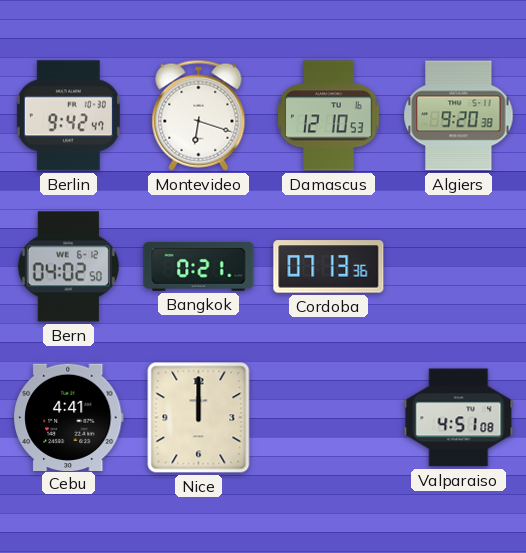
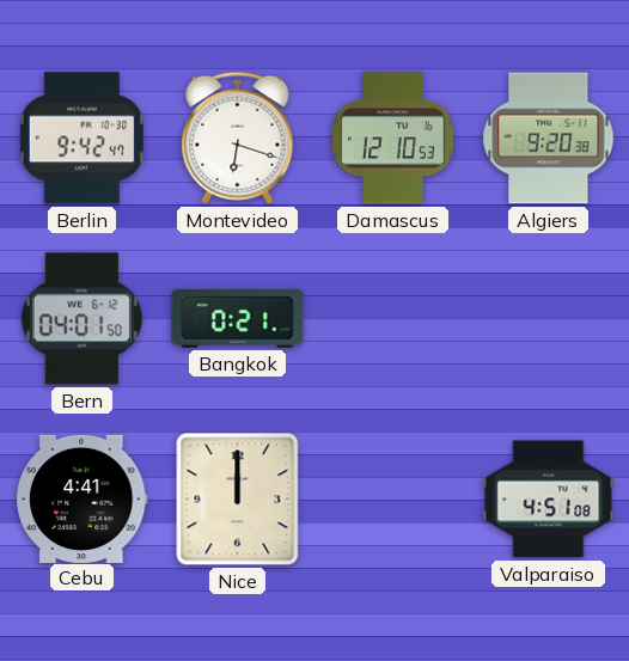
Bern: 04:02 -> 04:01 (81, 319)
Cordoba: 07:13 -> none (329, 267)
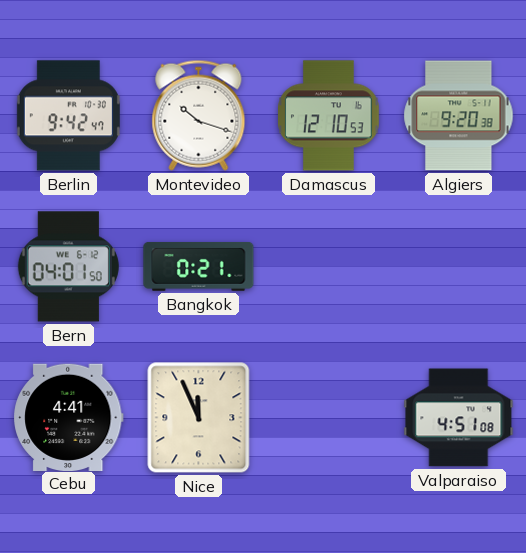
Montevideo: 6:18 -> 10:18 (199, 115)
Nice: 12:00 -> 11:56 (199, 418)
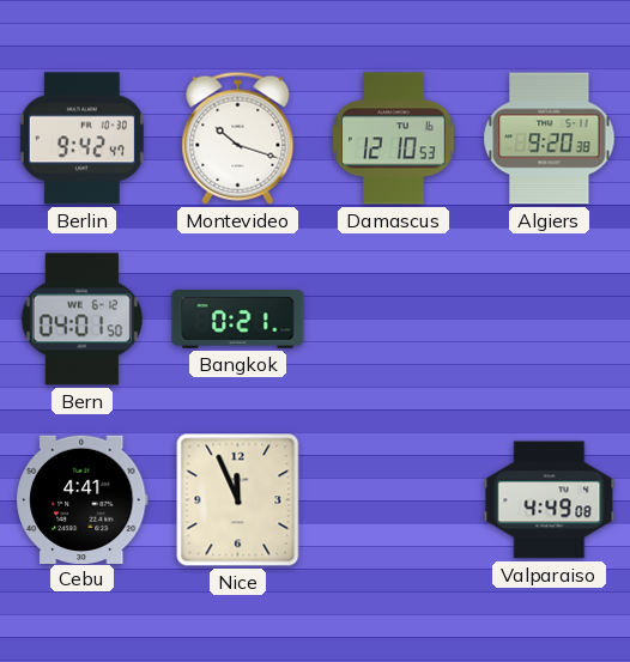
Valparaiso: 4:51 -> 4:49 (550, 500)
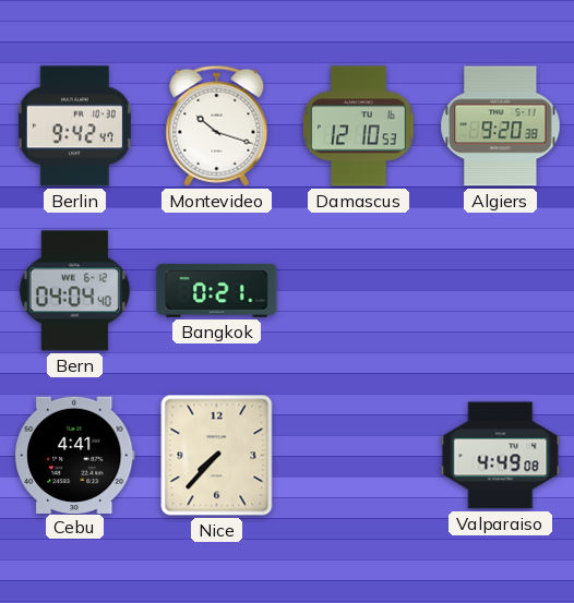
Bern: 04:01 -> 04:04 (74, 291)
Nice: 11:56 -> 7:37 (217, 456)
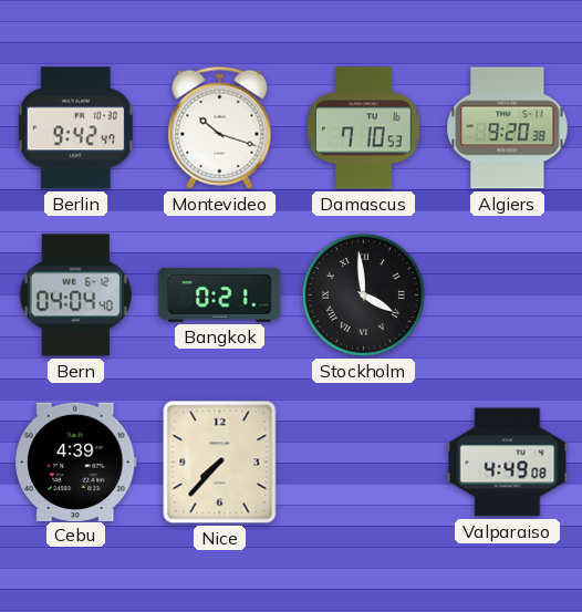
Damascus: 12:10 -> 7:10 (364, 128)
Stockholm: none -> 3:59 (363, 294)
Cebu: 4:41 -> 4:39 (76, 461)
